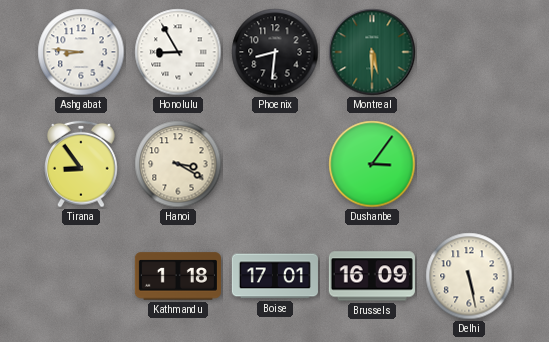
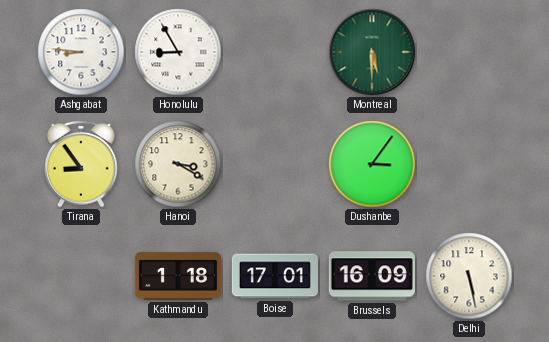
Phoenix: 8:31 -> none (275, 52)
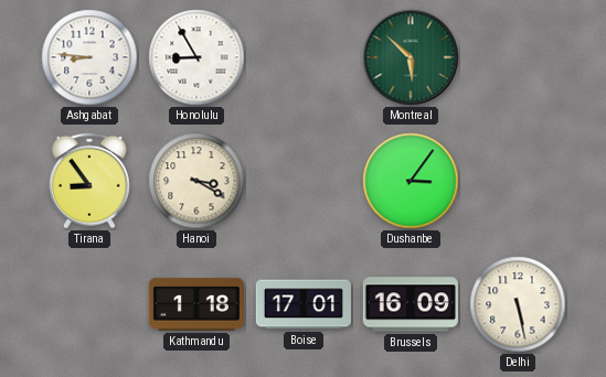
Montreal: 5:30 -> 5:52 (411, 57)
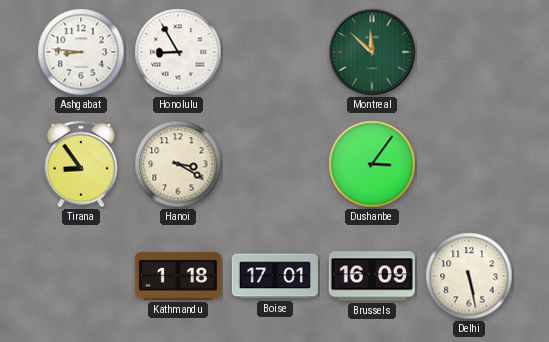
Montreal: 5:52 -> 11:52 (372, 52)
